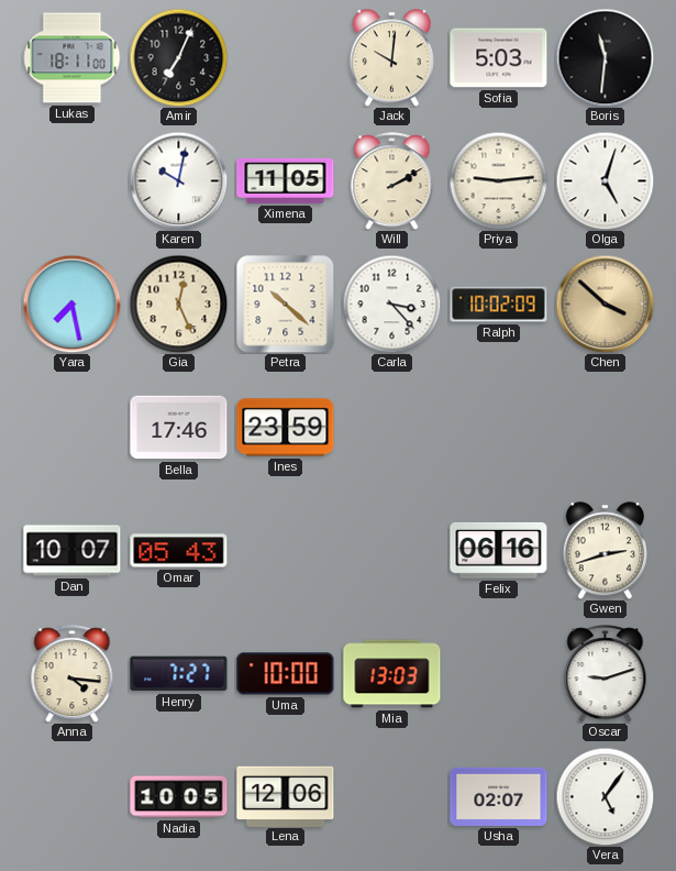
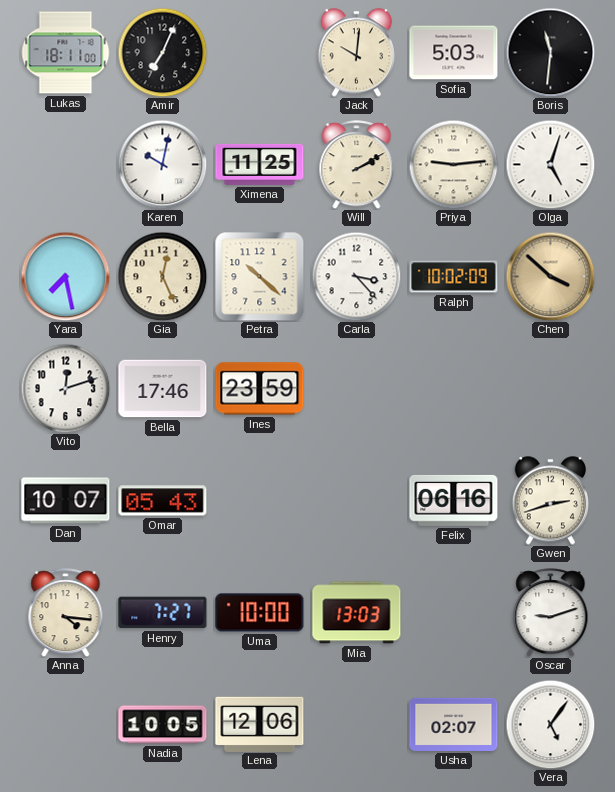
Ximena: 11:05 -> 11:25 (260, 164)
Vito: none -> 12:12 (65, 388)
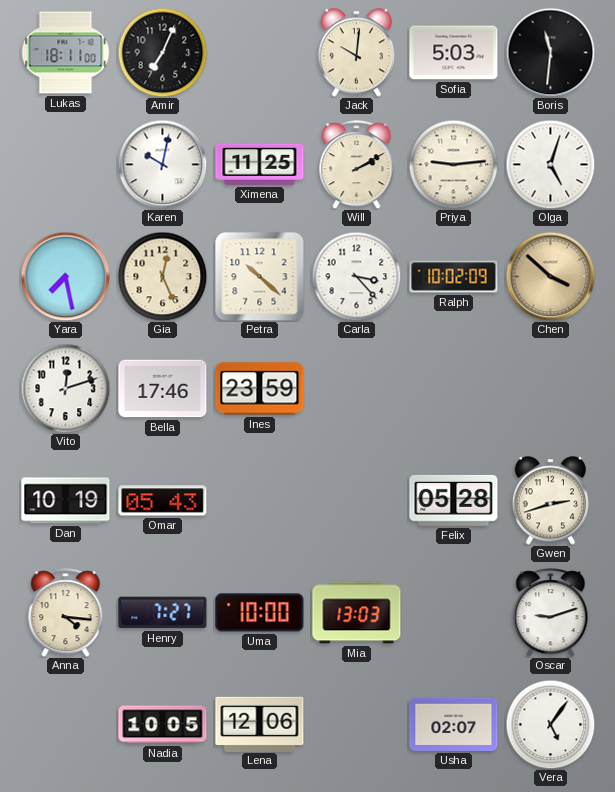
Dan: 10:07 -> 10:19 (66, 501)
Felix: 06:16 -> 05:28 (454, 500)
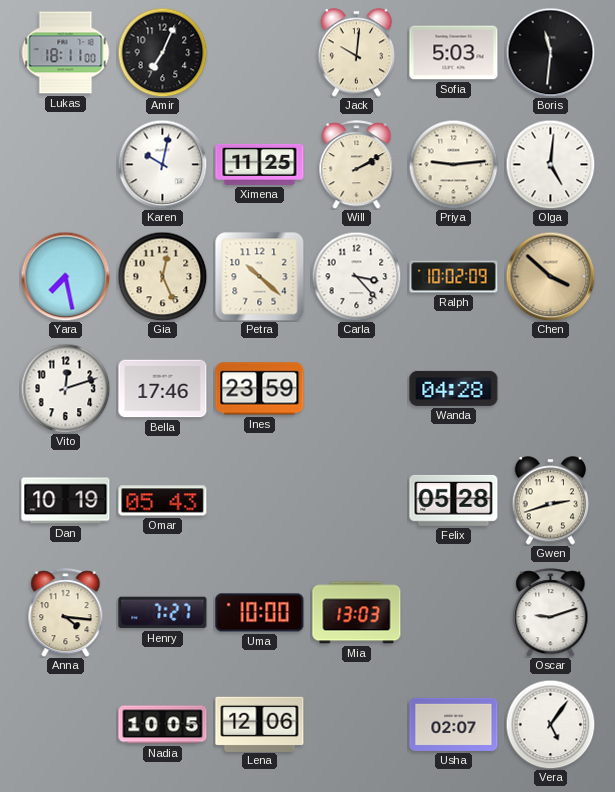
Olga: 5:03 -> 5:01 (550, 164)
Wanda: none -> 04:28 (454, 388)
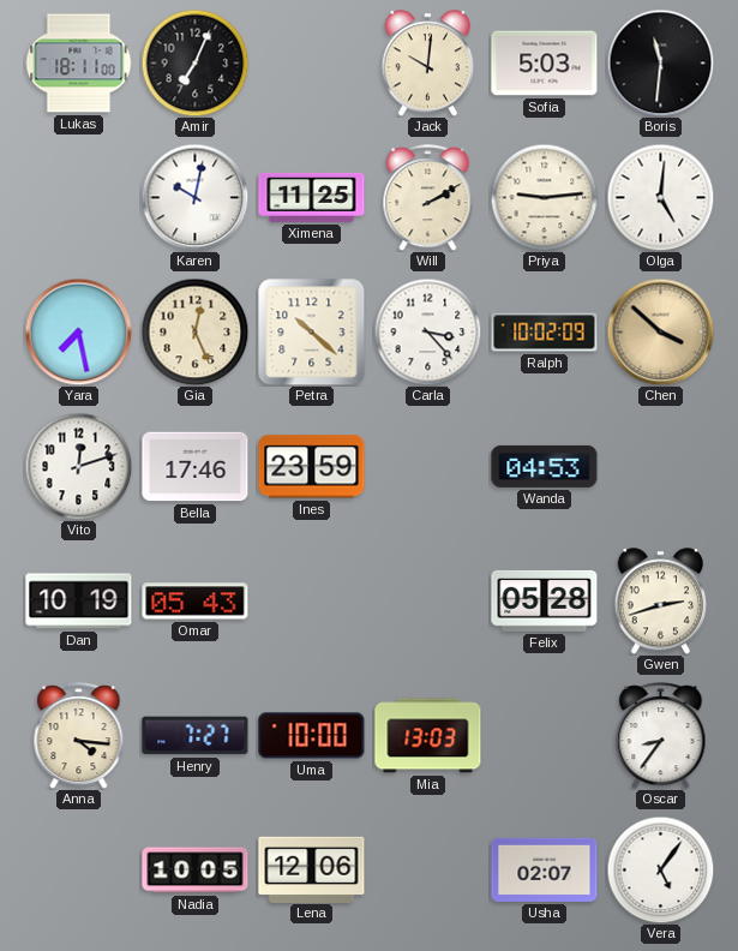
Wanda: 04:28 -> 04:53 (545, 466)
Oscar: 9:12 -> 8:36 (661, 736)
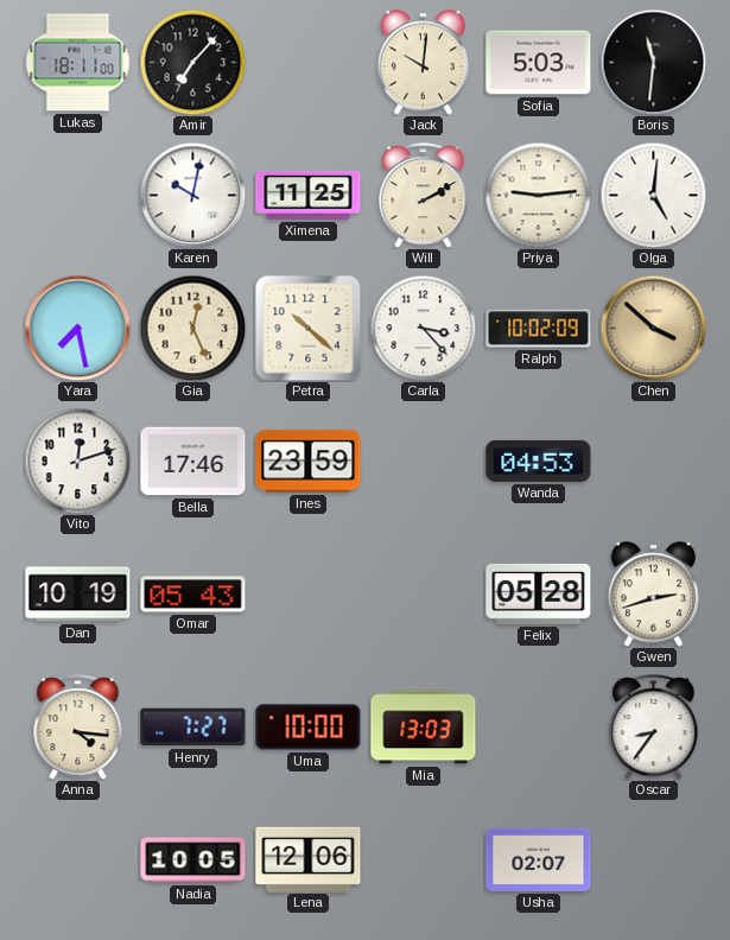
Amir: 7:04 -> 7:07 (192, 62)
Vera: 5:06 -> none (660, 869)
